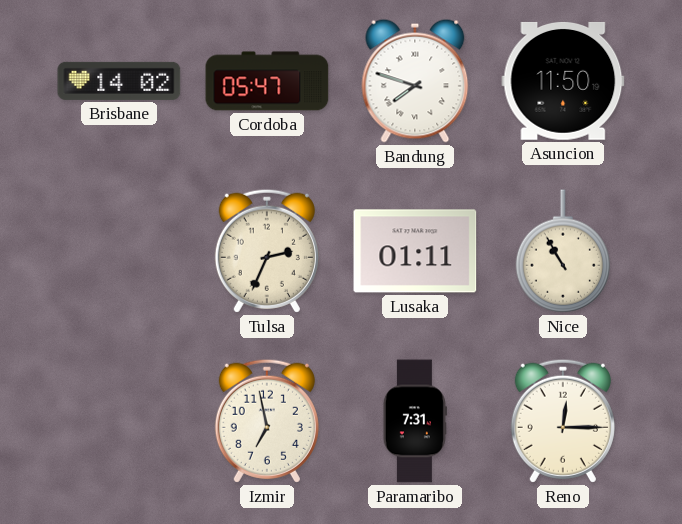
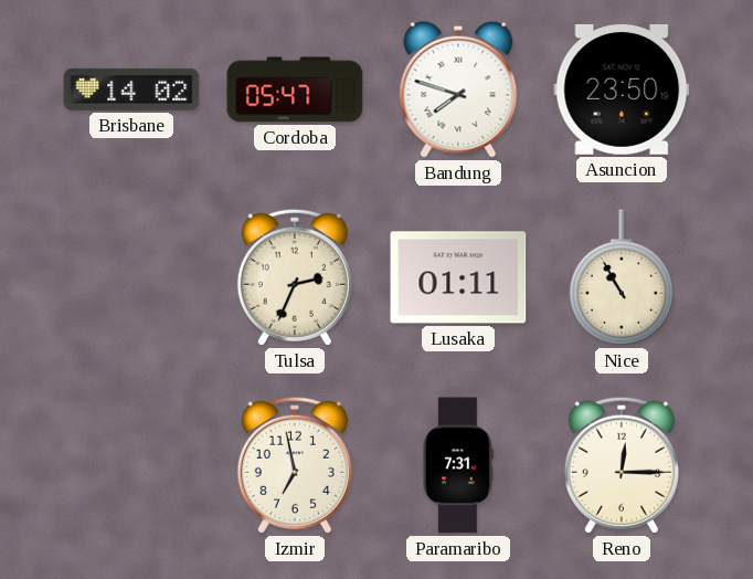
Asuncion: 11:50 -> 23:50 (622, 90)
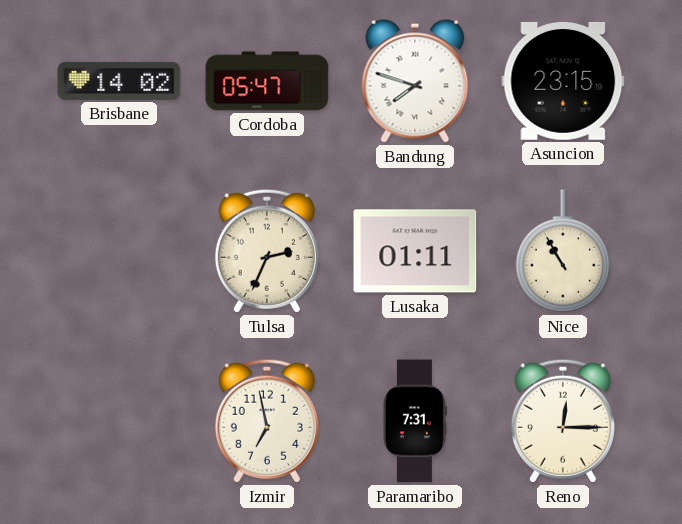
Asuncion: 23:50 -> 23:15 (563, 81)
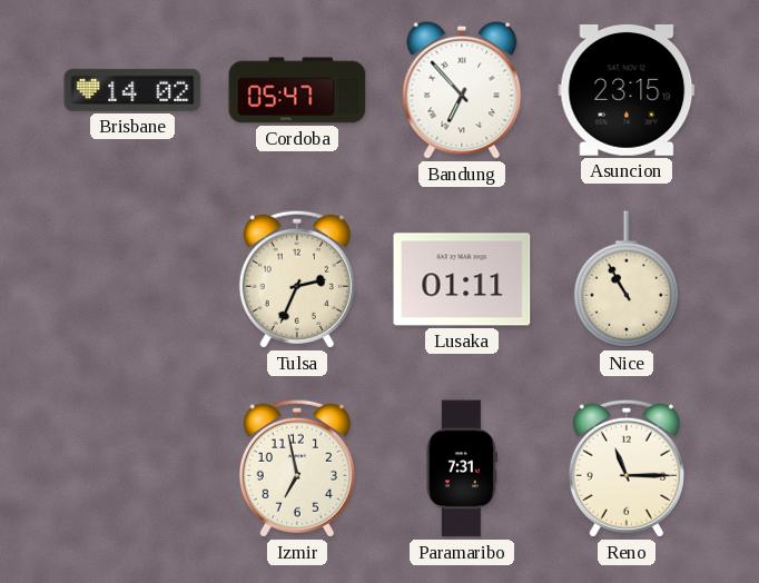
Bandung: 7:48 -> 6:53 (462, 90)
Reno: 12:15 -> 11:15 (627, 468)
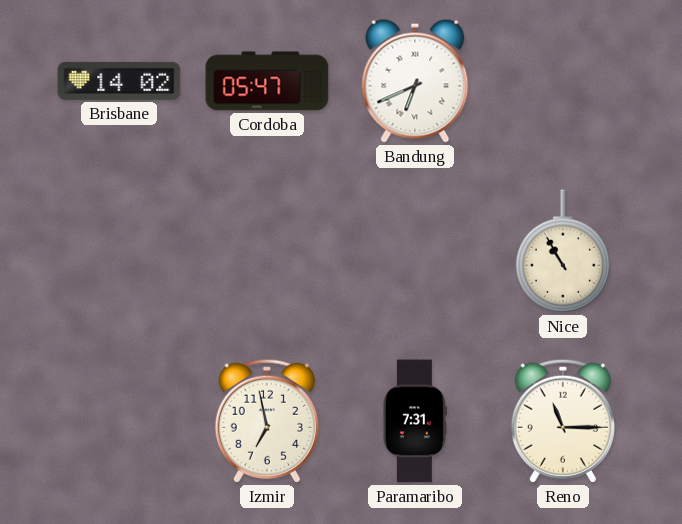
Bandung: 6:53 -> 6:41 (415, 81)
Asuncion: 23:15 -> none (627, 90)
Tulsa: 2:34 -> none (297, 279)
Lusaka: 01:11 -> none (462, 279)
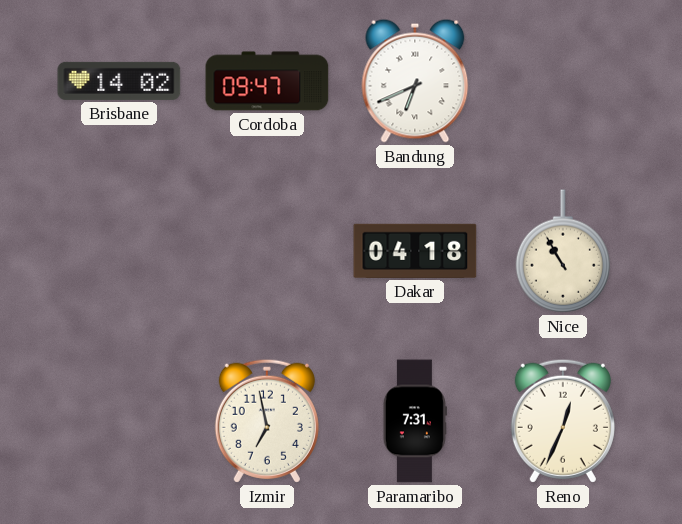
Cordoba: 05:47 -> 09:47 (267, 81)
Dakar: none -> 04:18 (415, 251)
Reno: 11:15 -> 12:34 (563, 421)
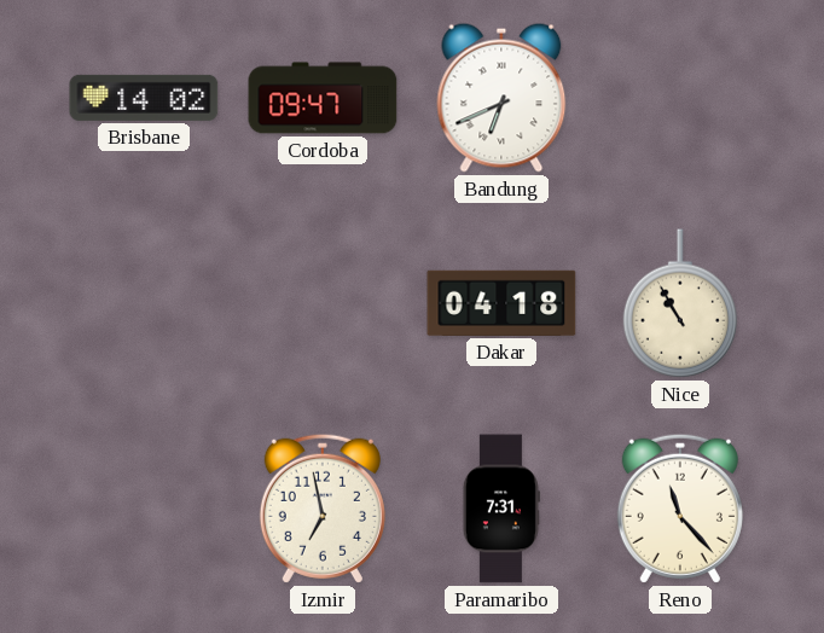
Reno: 12:34 -> 11:23 (680, 509)
